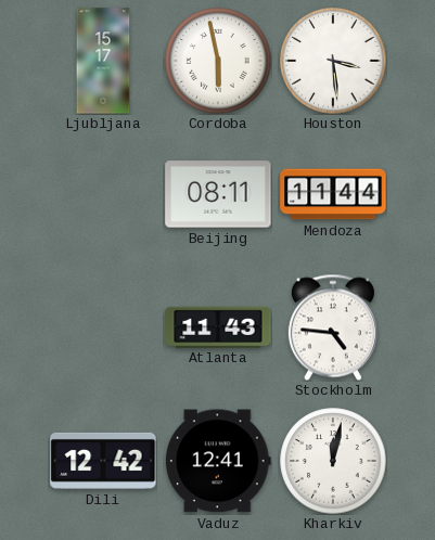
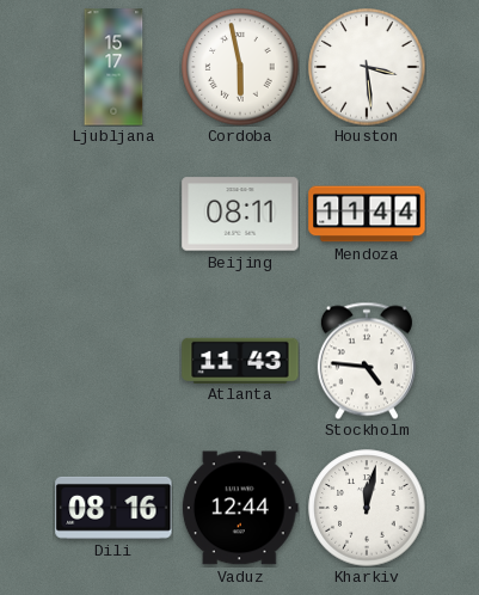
Dili: 12:42 -> 08:16 (113, 508)
Vaduz: 12:41 -> 12:44 (240, 508)
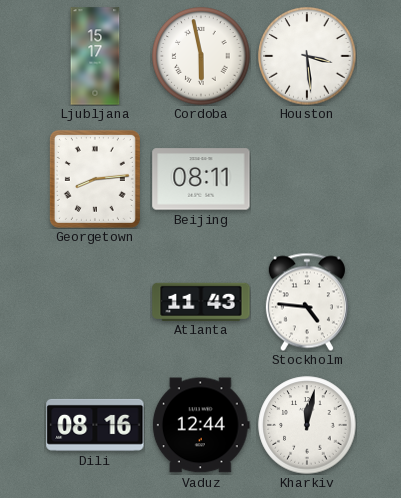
Georgetown: none -> 8:14 (95, 179)
Mendoza: 11:44 -> none (367, 214)
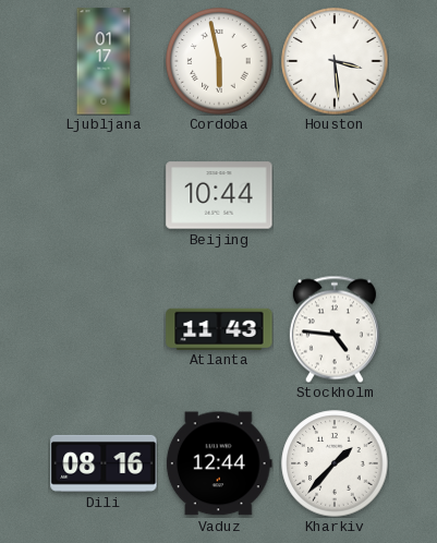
Ljubljana: 15:17 -> 01:17 (104, 61)
Georgetown: 8:14 -> none (95, 179)
Beijing: 08:11 -> 10:44 (219, 195)
Kharkiv: 12:02 -> 1:37 (335, 463)
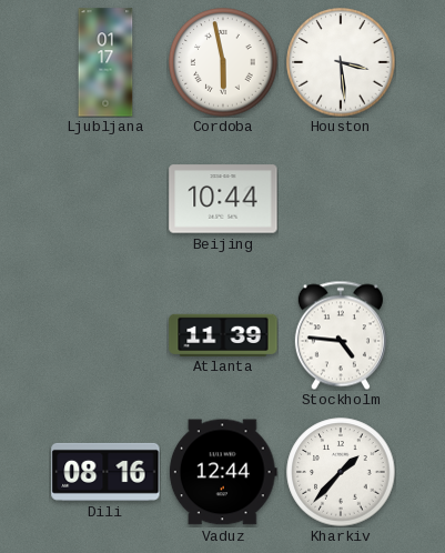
Atlanta: 11:43 -> 11:39 (223, 334)
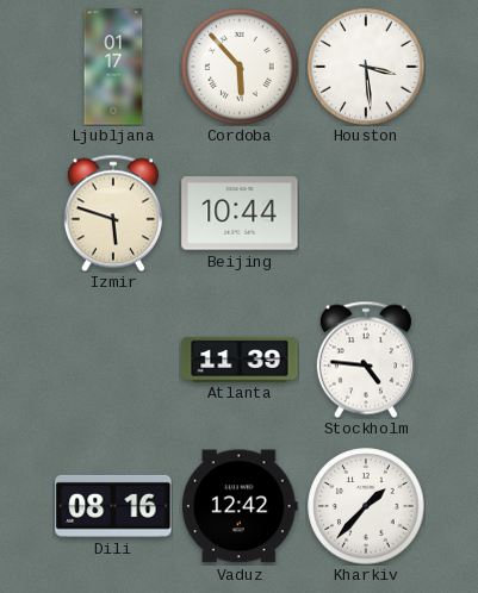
Cordoba: 5:58 -> 5:53 (240, 67)
Izmir: none -> 5:48 (113, 213)
Vaduz: 12:44 -> 12:42 (240, 506)
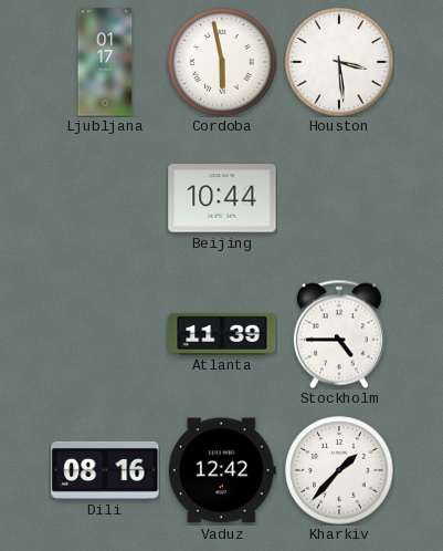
Cordoba: 5:53 -> 5:58 (222, 62)
Izmir: 5:48 -> none (113, 213)
Stockholm: 4:46 -> 4:45 (339, 334)
